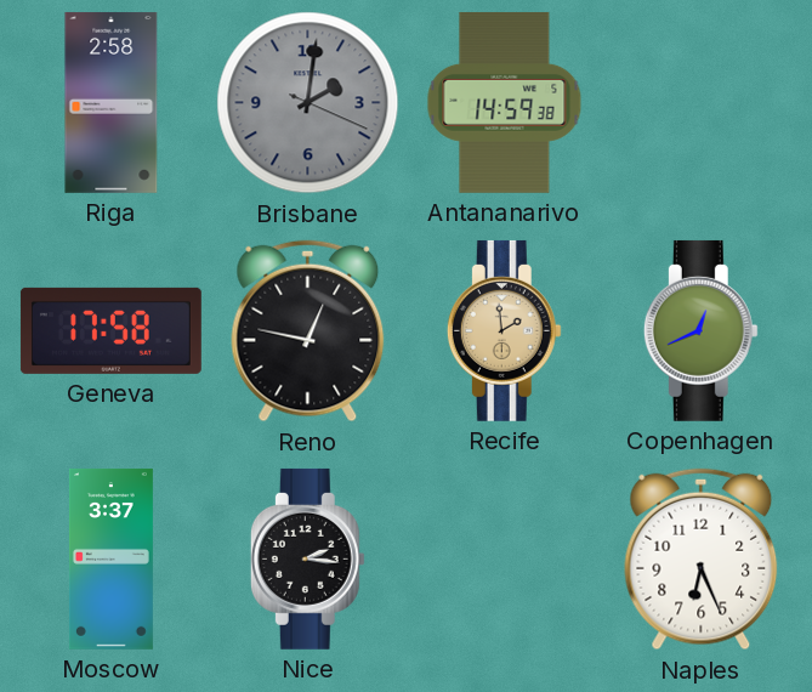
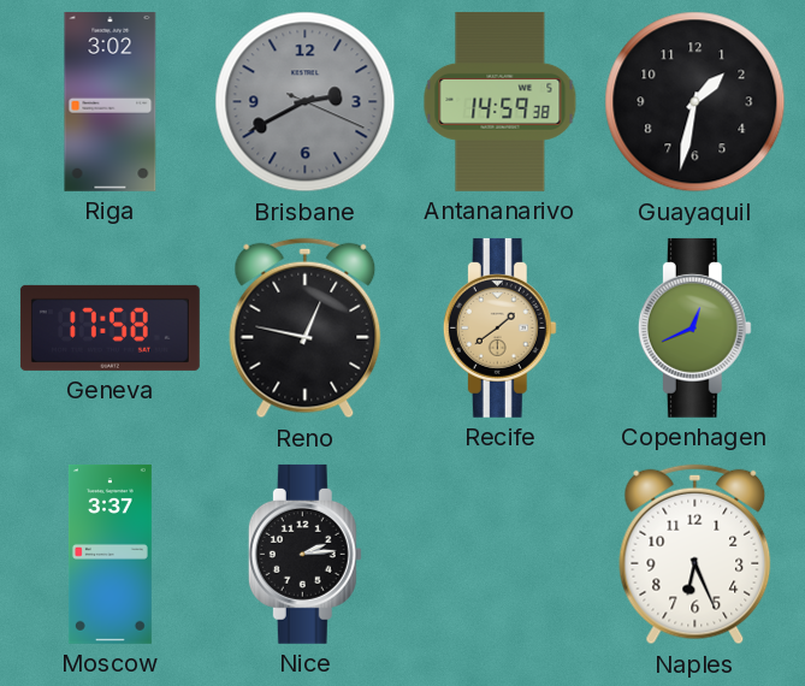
Riga: 2:58 -> 3:02 (111, 101)
Brisbane: 2:01 -> 2:40 (306, 102)
Guayaquil: none -> 1:32 (696, 102)
Recife: 1:59 -> 1:39 (499, 327)
Nice: 2:16 -> 2:14 (304, 554)
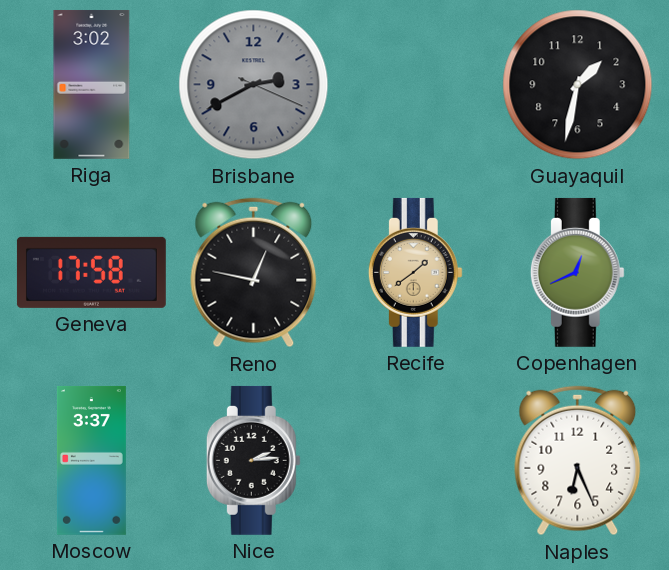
Antananarivo: 14:59 -> none (501, 101)
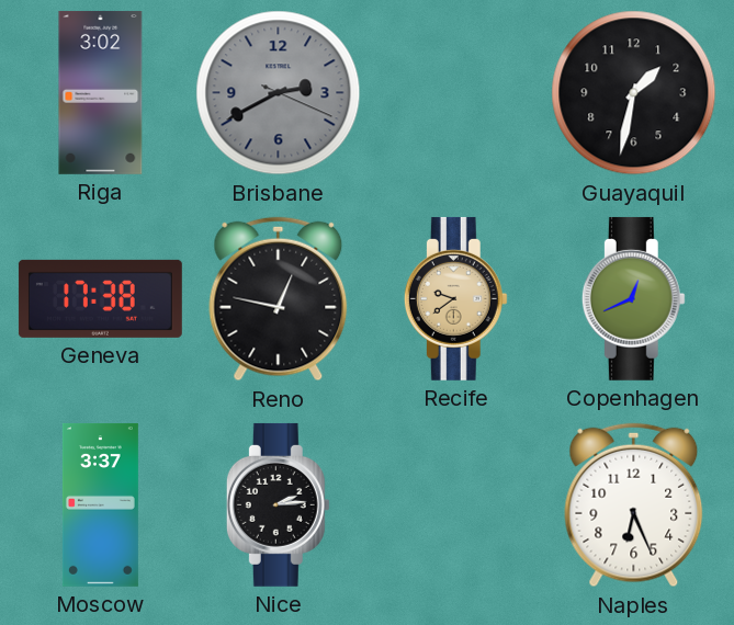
Geneva: 17:58 -> 17:38 (100, 298)
Recife: 1:39 -> 9:39 (455, 298)
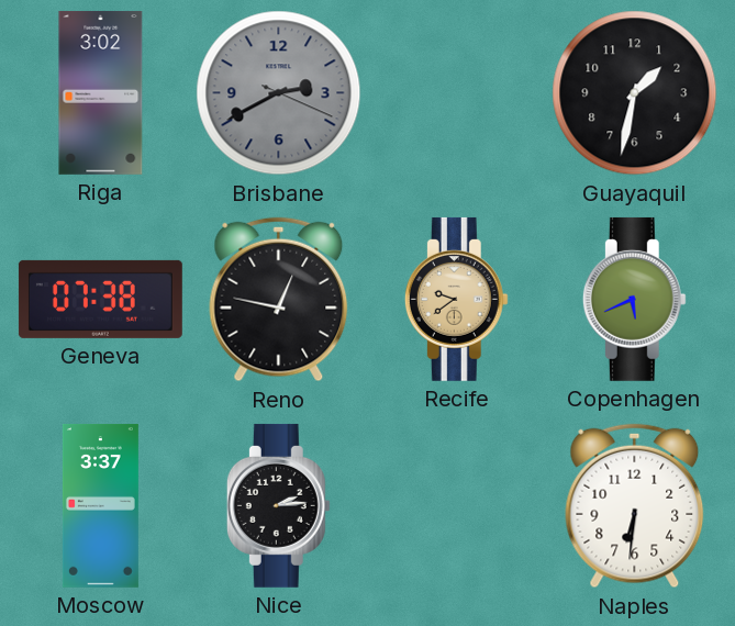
Geneva: 17:38 -> 07:38 (100, 299)
Copenhagen: 12:41 -> 5:41 (634, 299)
Naples: 6:26 -> 6:31 (635, 506)
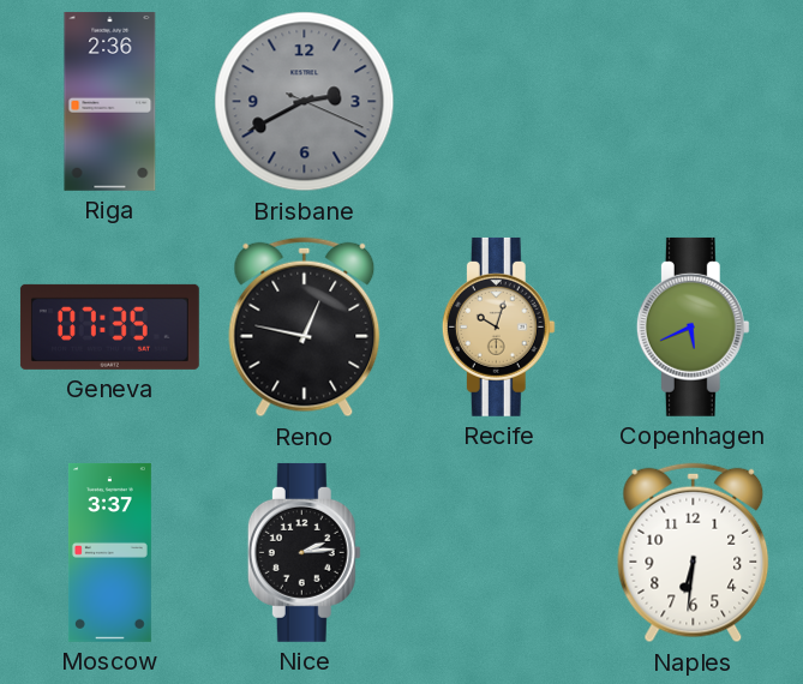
Riga: 3:02 -> 2:36 (110, 101)
Guayaquil: 1:32 -> none (635, 93)
Geneva: 07:38 -> 07:35 (109, 326)
Recife: 9:39 -> 10:03 (498, 326)
